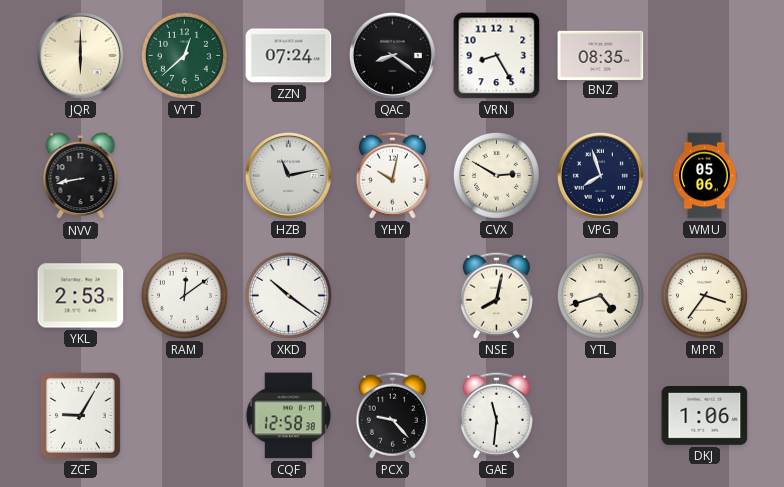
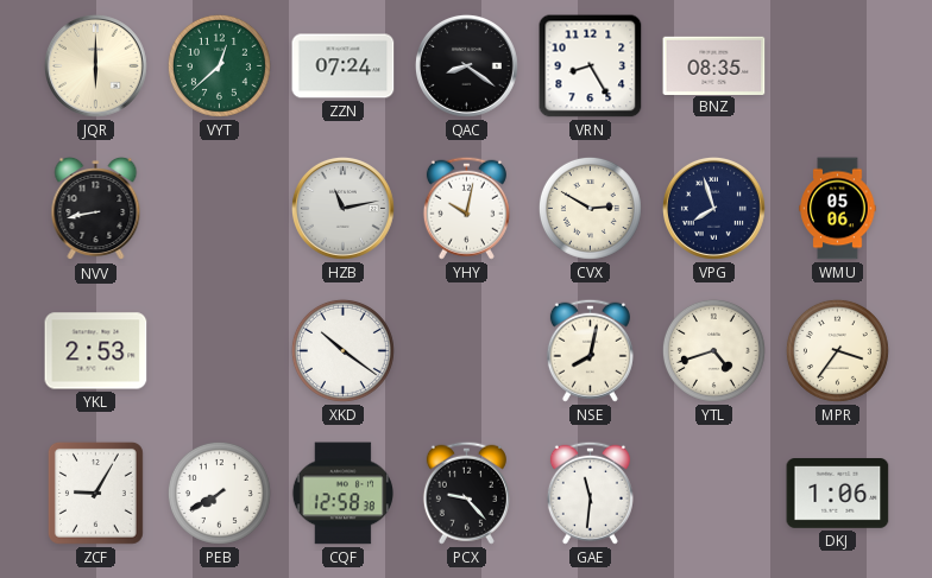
RAM: 12:09 -> none (184, 295)
PEB: none -> 7:40 (219, 493)
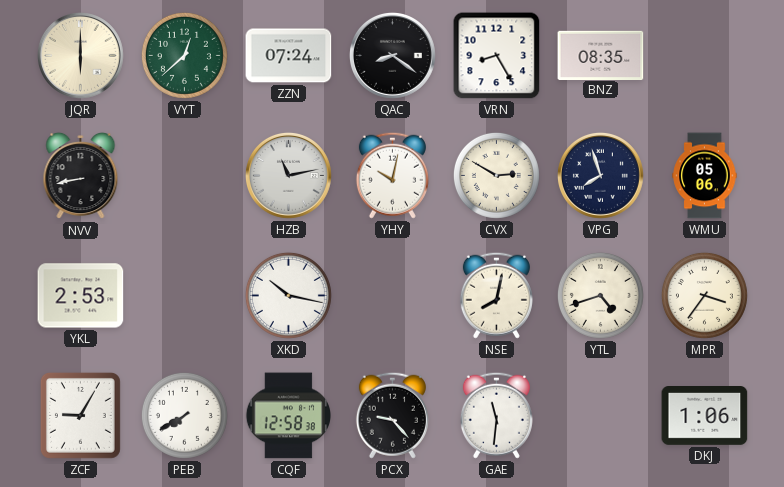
XKD: 10:21 -> 10:17 (288, 295)
